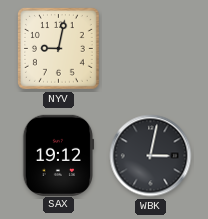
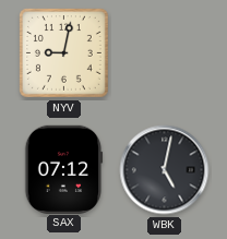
SAX: 19:12 -> 07:12 (63, 169)
WBK: 3:02 -> 5:02 (165, 170)
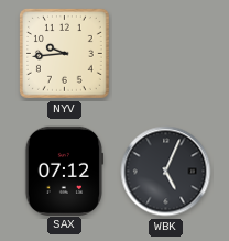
NYV: 9:02 -> 9:44 (64, 53)
WBK: 5:02 -> 5:04 (166, 172)
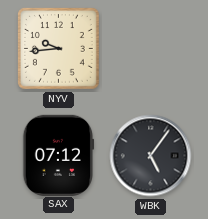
WBK: 5:04 -> 5:06 (151, 156)
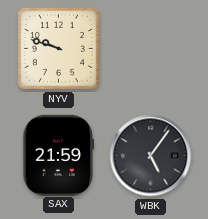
NYV: 9:44 -> 9:48 (58, 48)
SAX: 07:12 -> 21:59 (58, 155)
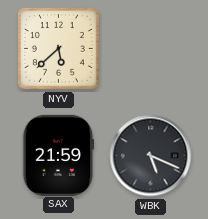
NYV: 9:48 -> 5:38 (58, 48)
WBK: 5:06 -> 5:19 (151, 156)
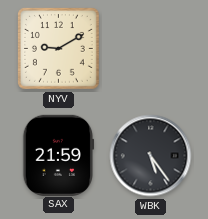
NYV: 5:38 -> 9:10 (58, 48)
WBK: 5:19 -> 5:24 (151, 156)
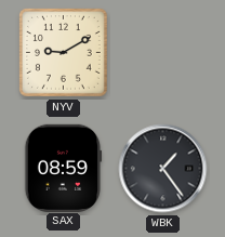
SAX: 21:59 -> 08:59 (63, 168)
WBK: 5:24 -> 1:24 (163, 169)
